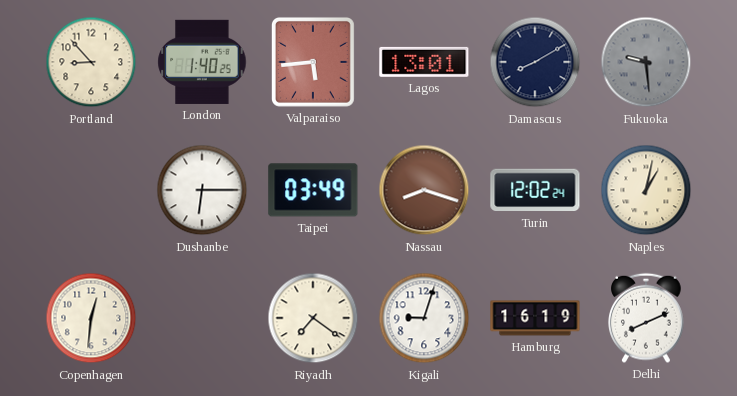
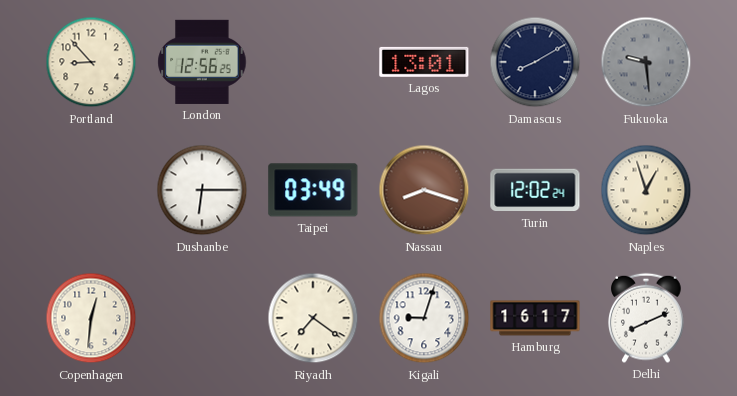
London: 1:40 -> 12:56 (202, 62)
Valparaiso: 5:44 -> none (313, 62)
Naples: 1:02 -> 12:57 (646, 190)
Hamburg: 16:19 -> 16:17 (535, 318)
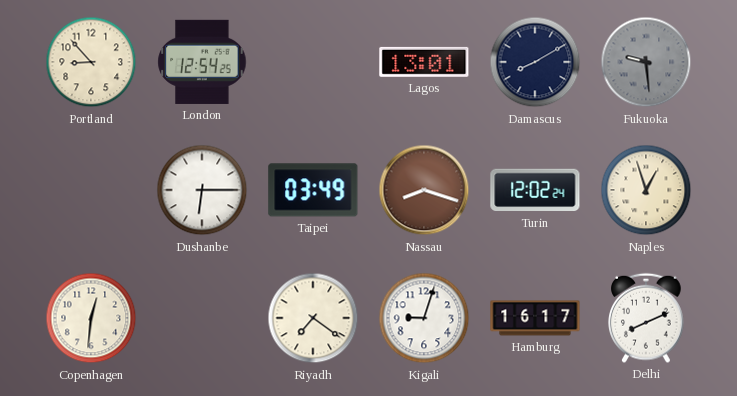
London: 12:56 -> 12:54 (202, 62)
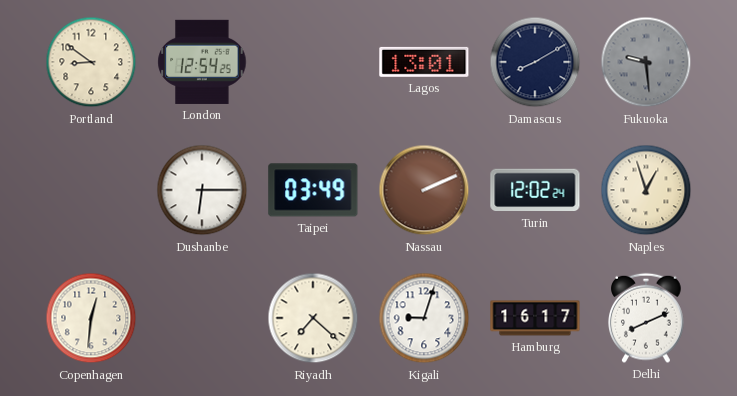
Portland: 8:53 -> 8:51 (91, 62)
Nassau: 8:18 -> 2:11 (424, 190)
Riyadh: 7:21 -> 7:22 (313, 318)
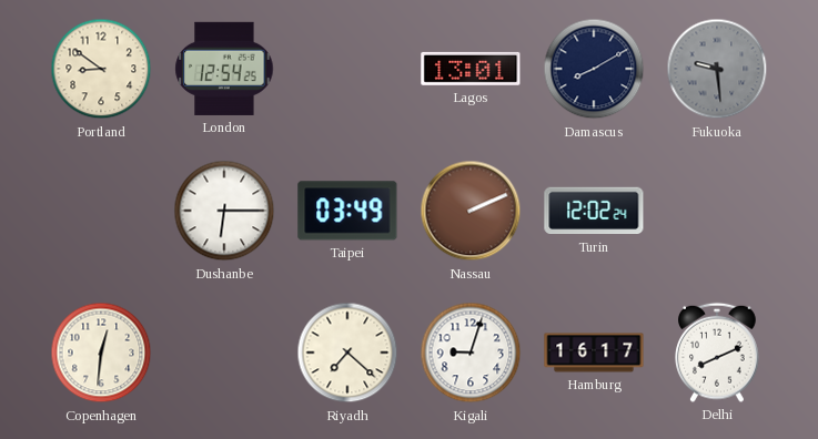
Naples: 12:57 -> none (646, 190)
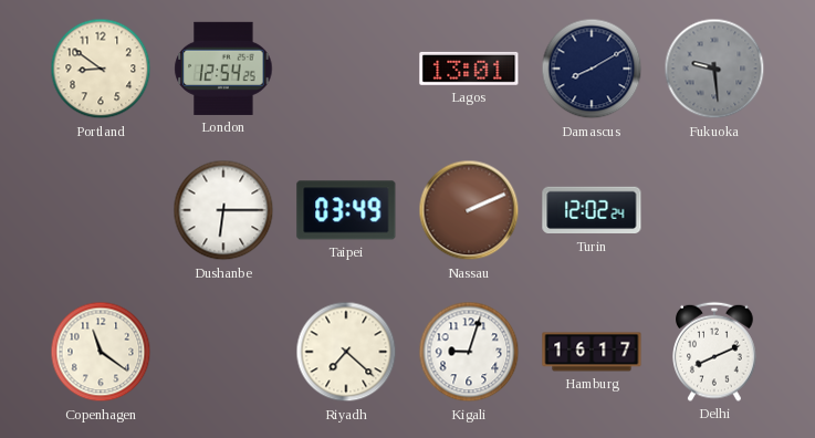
Copenhagen: 12:31 -> 11:21 (101, 352)
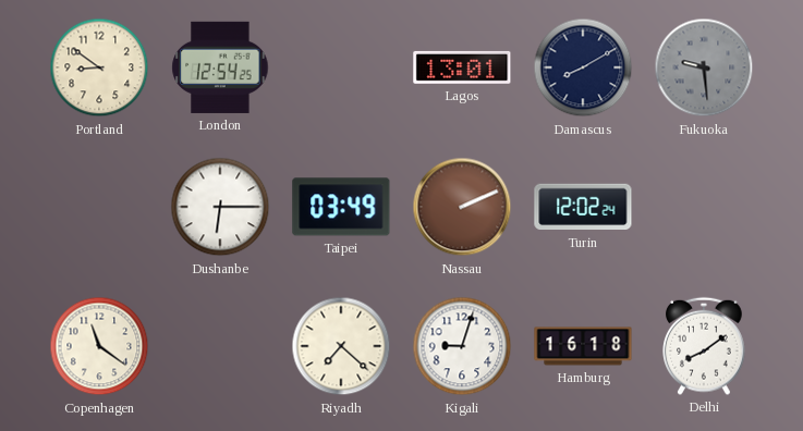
Hamburg: 16:17 -> 16:18 (583, 346)
Delhi: 8:11 -> 8:09 (704, 346)
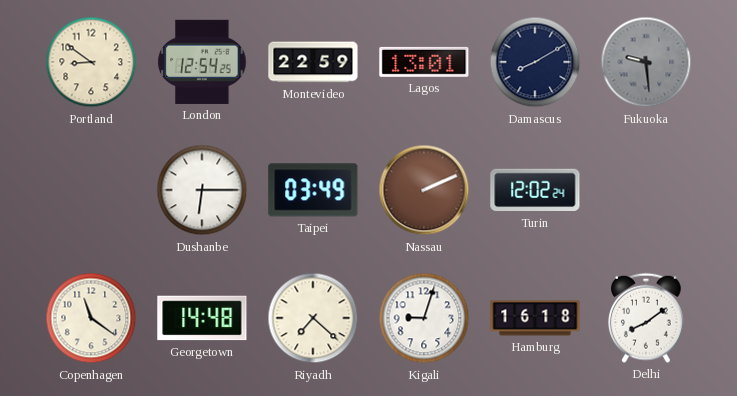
Montevideo: none -> 22:59 (313, 62)
Georgetown: none -> 14:48 (202, 318)
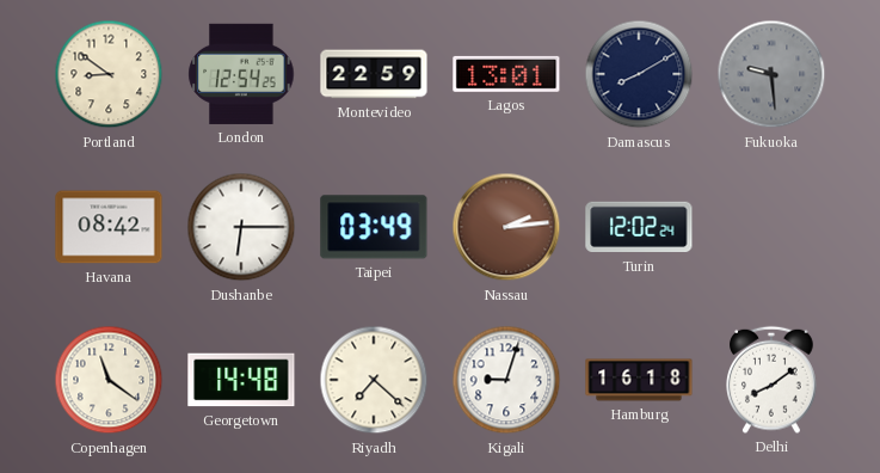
Havana: none -> 08:42 (109, 227)
Nassau: 2:11 -> 2:14 (506, 227)
